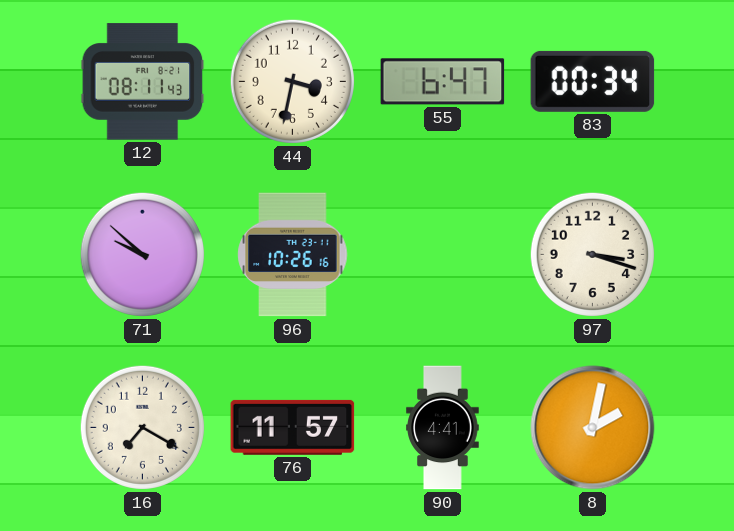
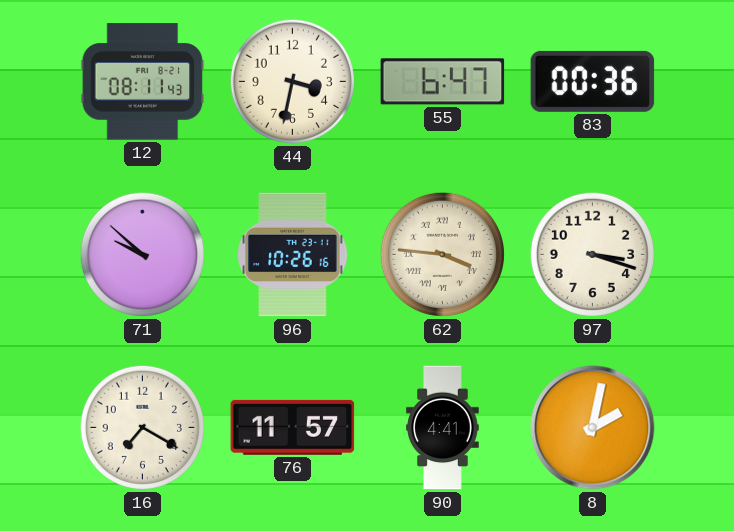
83: 00:34 -> 00:36 (593, 81)
62: none -> 3:46 (442, 254)
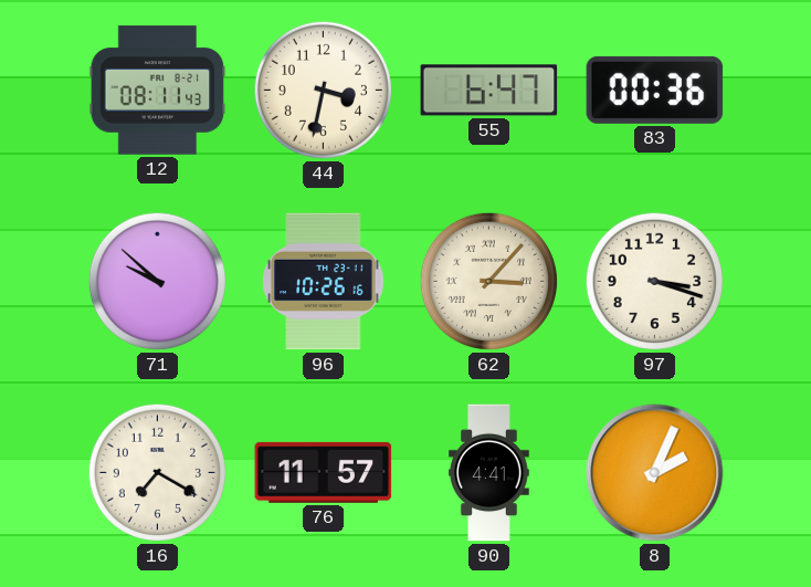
62: 3:46 -> 3:07 (488, 281)
8: 2:02 -> 2:04 (655, 473)
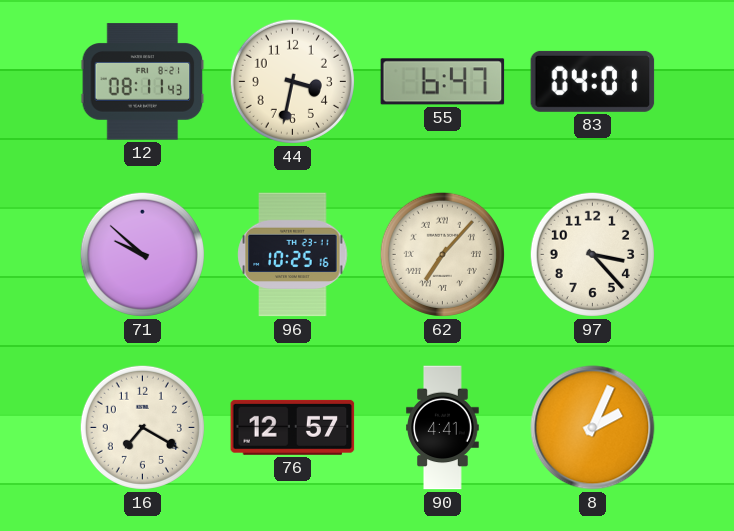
83: 00:36 -> 04:01 (593, 81)
96: 10:26 -> 10:25 (293, 255)
62: 3:07 -> 7:07 (442, 254)
97: 3:18 -> 3:23 (592, 254)
76: 11:57 -> 12:57 (293, 427)
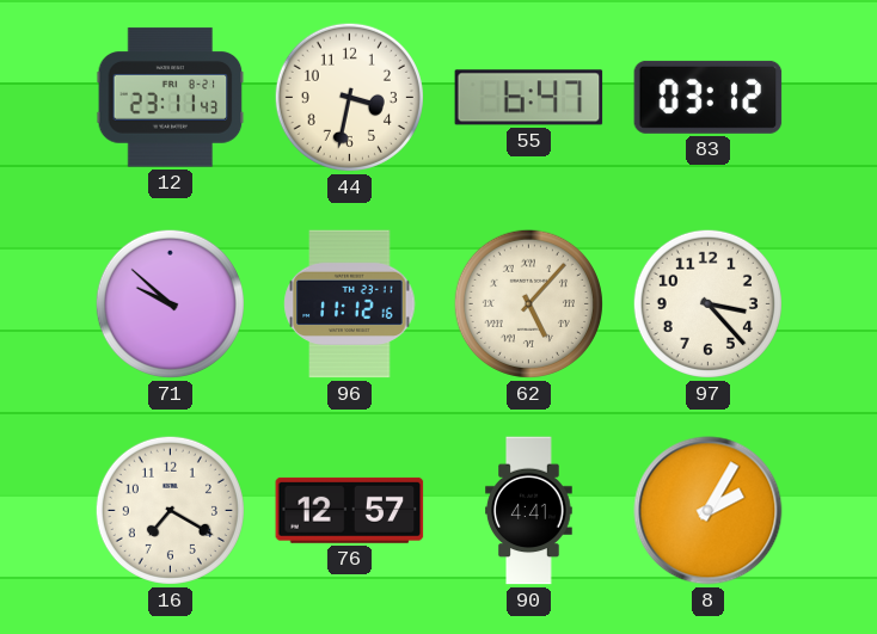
12: 08:11 -> 23:11 (171, 98)
83: 04:01 -> 03:12 (709, 97)
96: 10:25 -> 11:12 (350, 304)
62: 7:07 -> 5:07 (528, 303)
8: 2:04 -> 2:05 (709, 511)
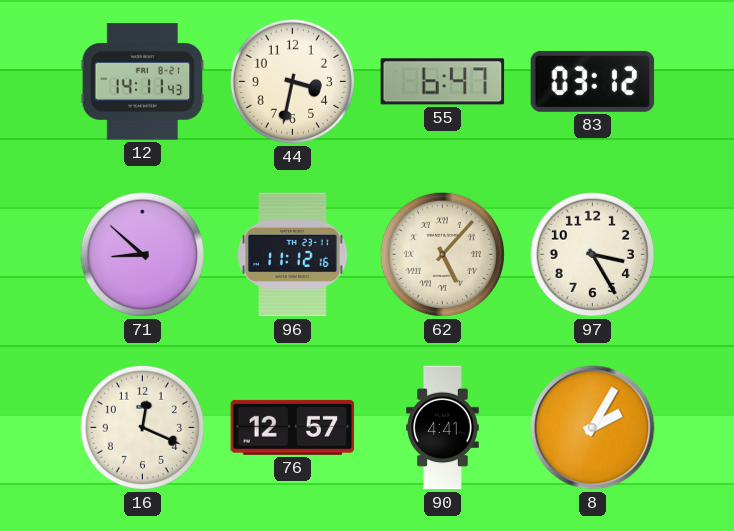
12: 23:11 -> 14:11 (143, 82)
71: 9:52 -> 8:52 (142, 254)
97: 3:23 -> 3:25 (592, 254)
16: 7:20 -> 12:19 (142, 427)
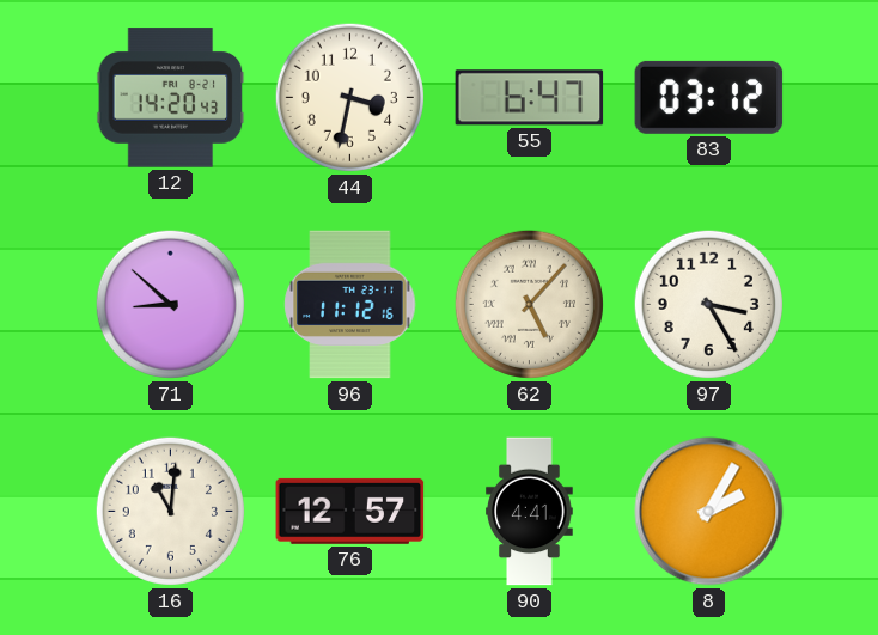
12: 14:11 -> 14:20 (171, 98)
16: 12:19 -> 11:01 (170, 511)
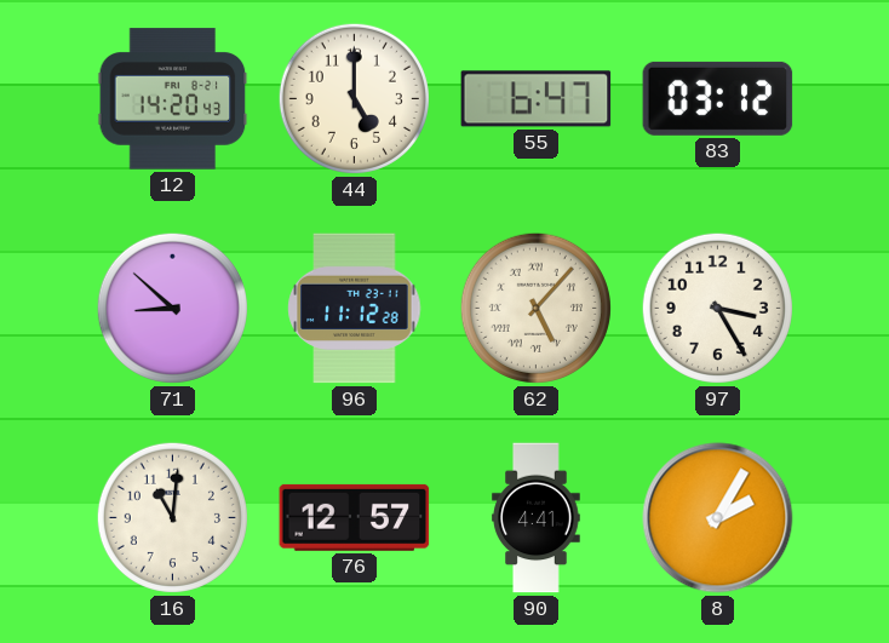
44: 3:32 -> 5:00 (354, 98)
96: 11:12:16 -> 11:12:28 (355, 309)
